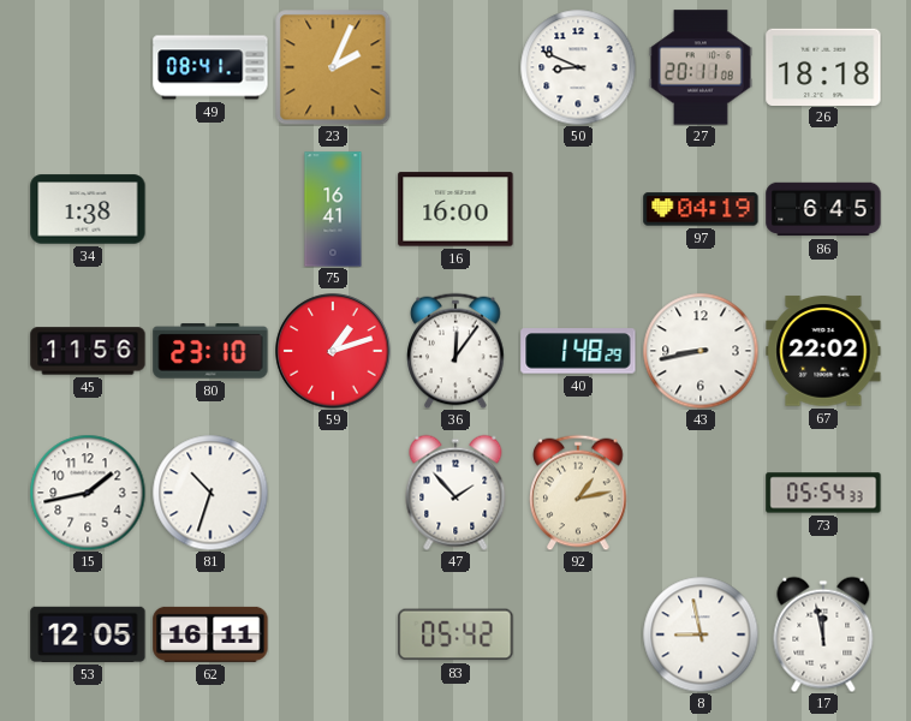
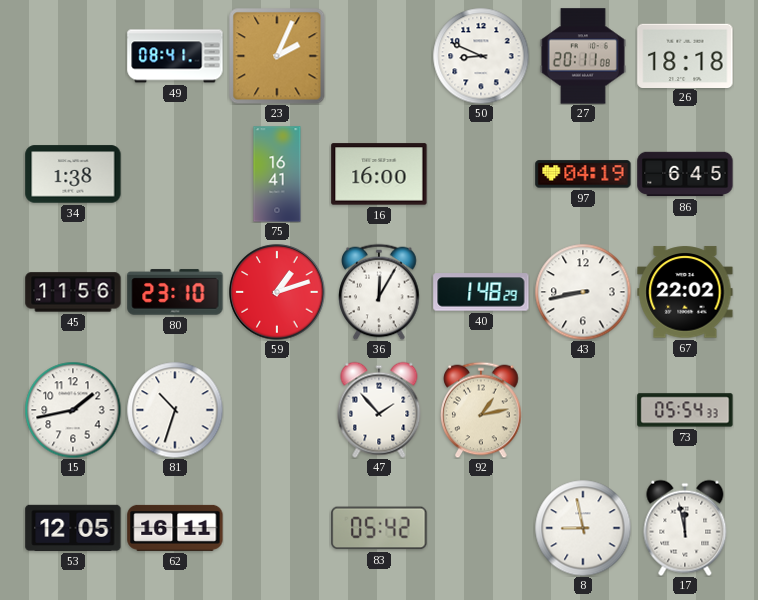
36: 12:06 -> 12:05 (379, 292)
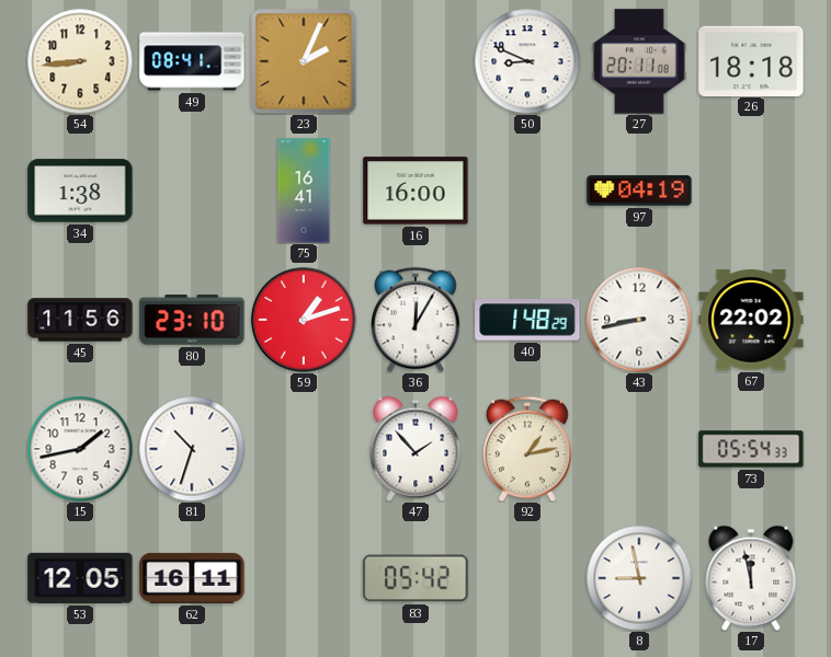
54: none -> 8:44 (80, 61)
86: 6:45 -> none (685, 174)
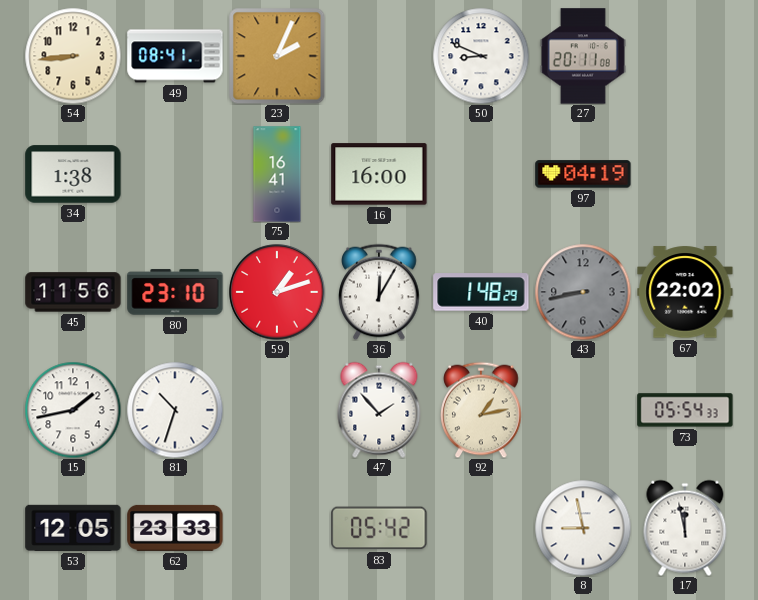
26: 18:18 -> none (751, 60)
43 dial: white -> grey (583, 292)
62: 16:11 -> 23:33 (175, 528)
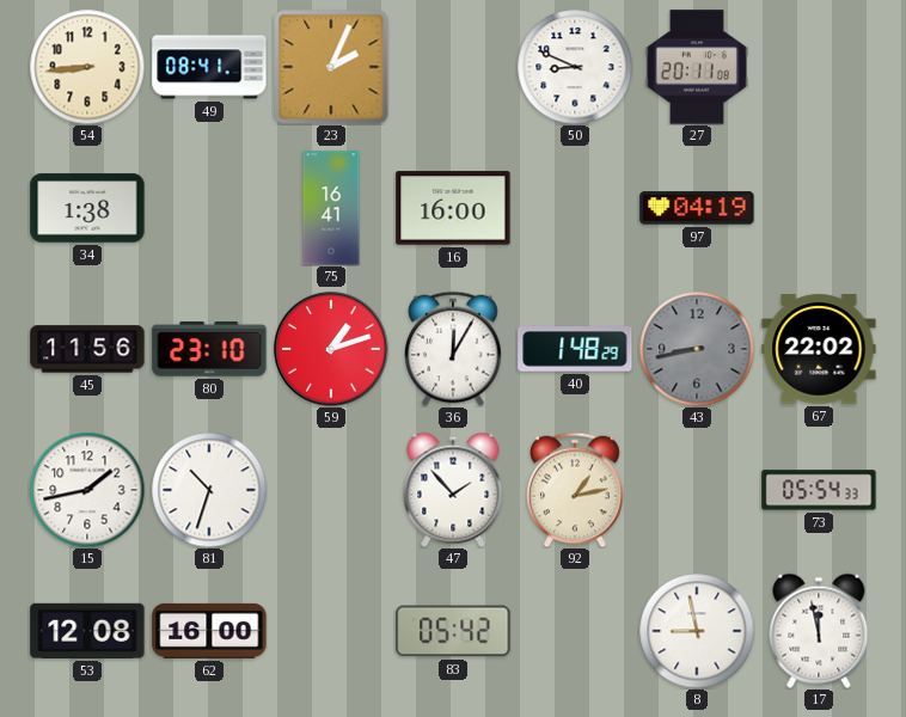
53: 12:05 -> 12:08 (87, 631)
62: 23:33 -> 16:00 (209, 631)
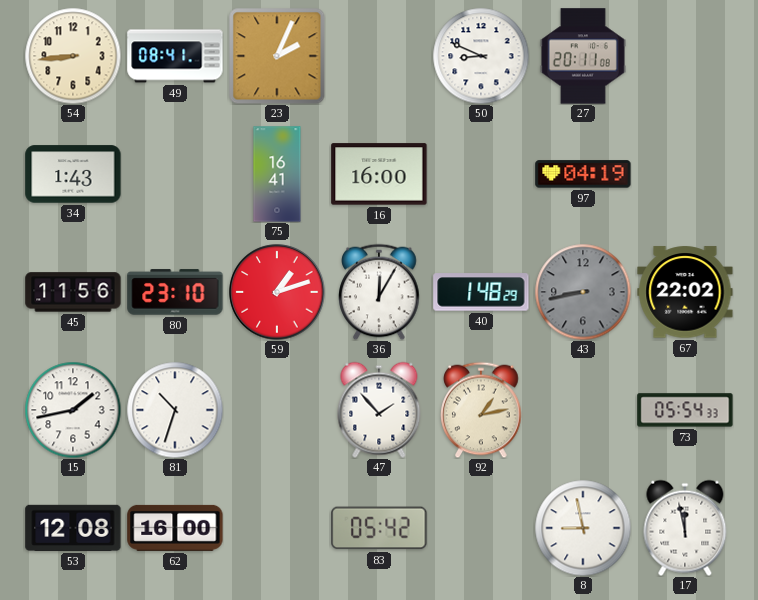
34: 1:38 -> 1:43 (73, 174)
